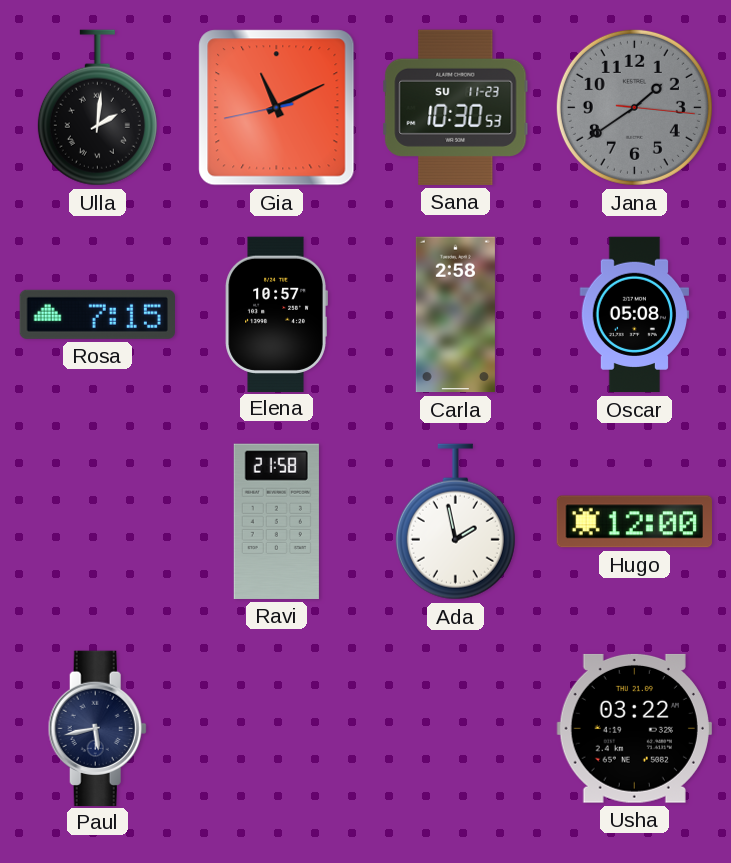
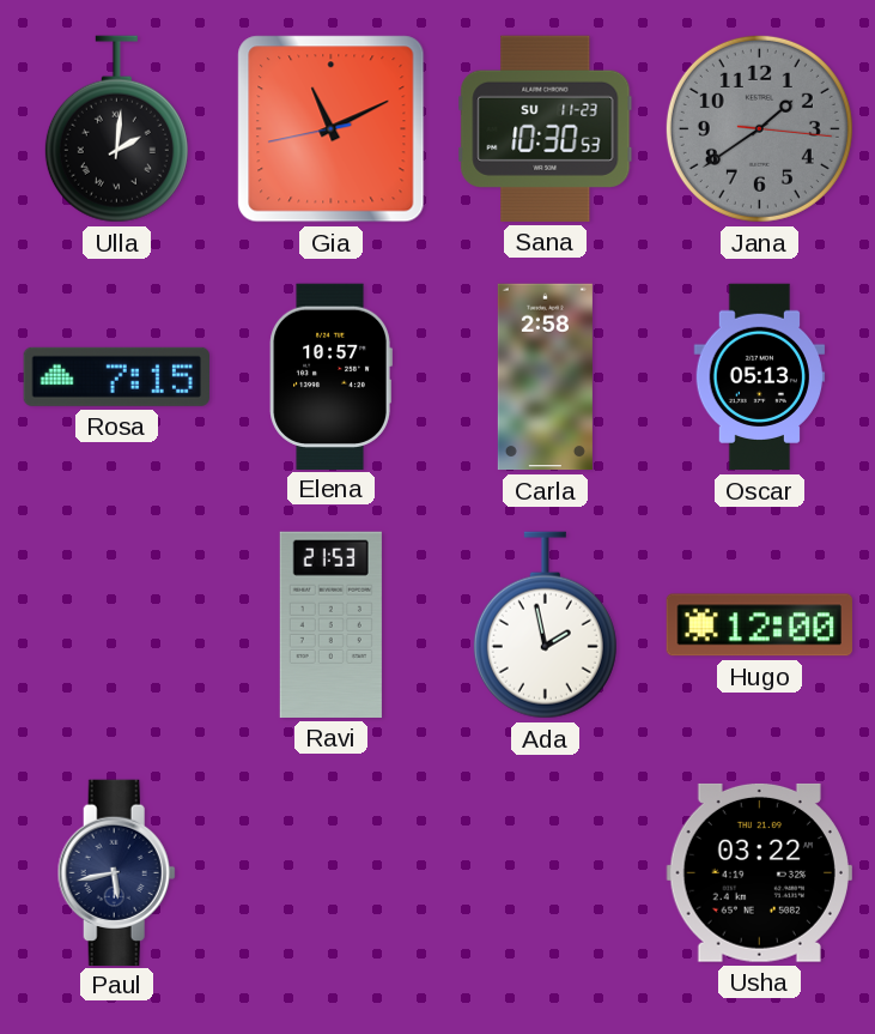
Oscar: 05:08 -> 05:13 (760, 377)
Ravi: 21:58 -> 21:53 (330, 624)
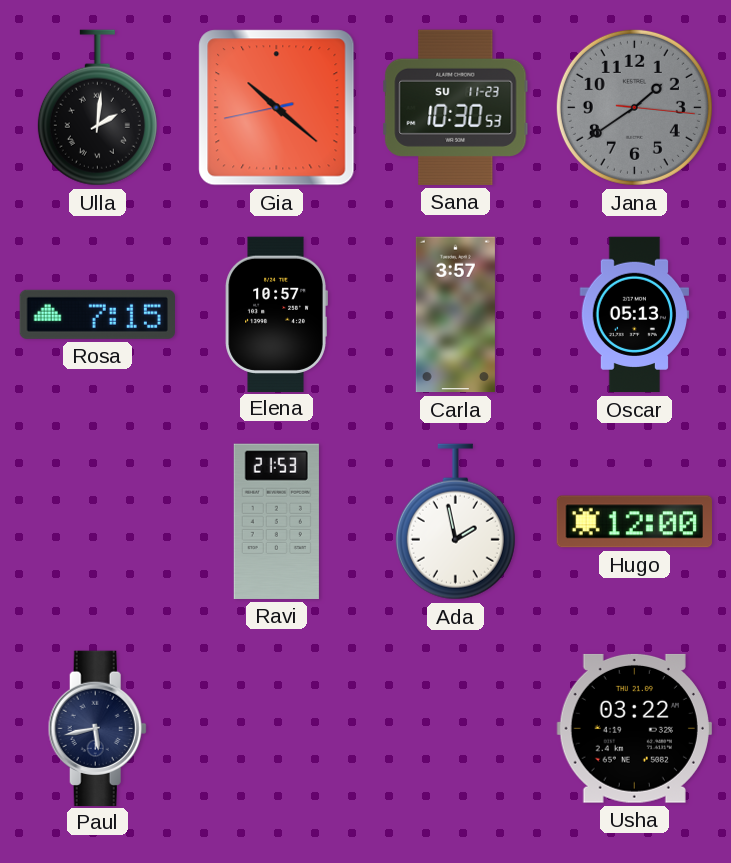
Gia: 11:10 -> 10:21 (277, 108)
Carla: 2:58 -> 3:57 (455, 315)
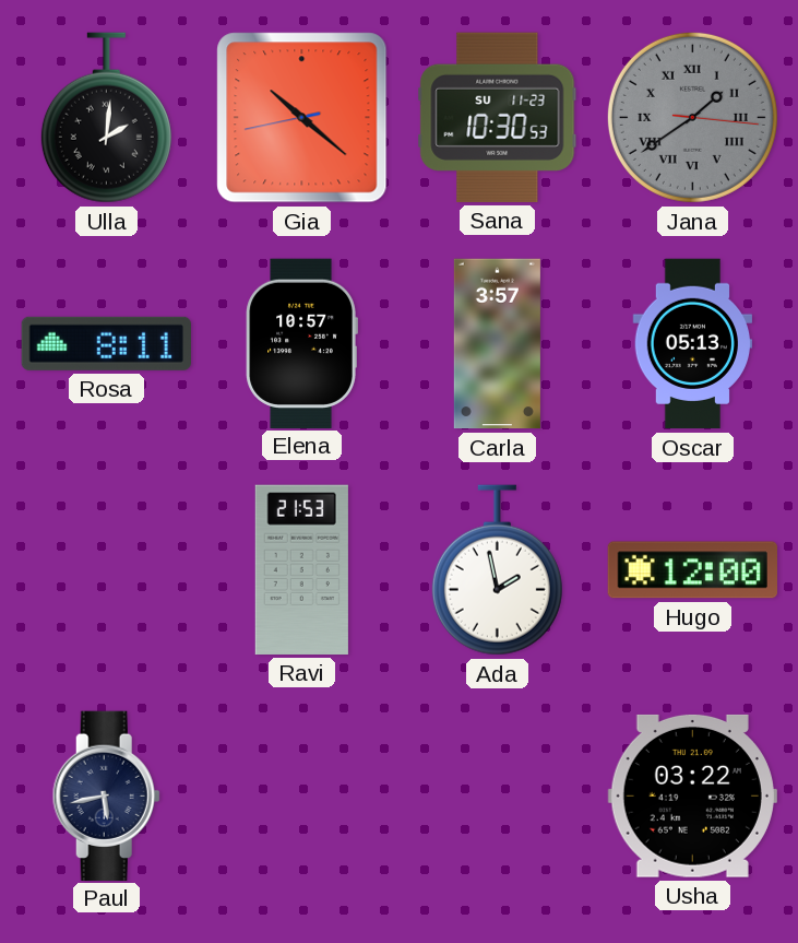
Jana numerals: Arabic -> Roman (692, 117)
Rosa: 7:15 -> 8:11 (106, 343)
